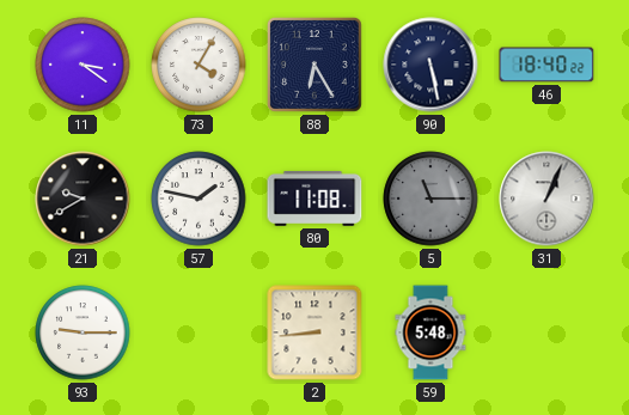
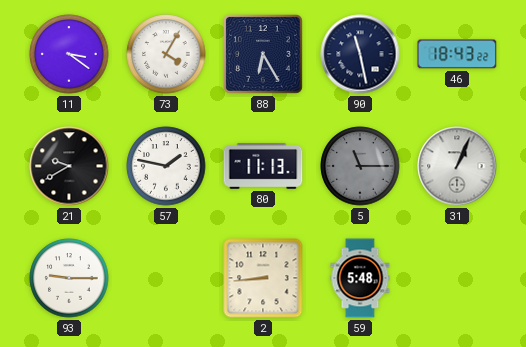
90: 5:28 -> 11:28 (360, 54)
46: 18:40 -> 18:43 (457, 54)
80: 11:08 -> 11:13 (263, 166)
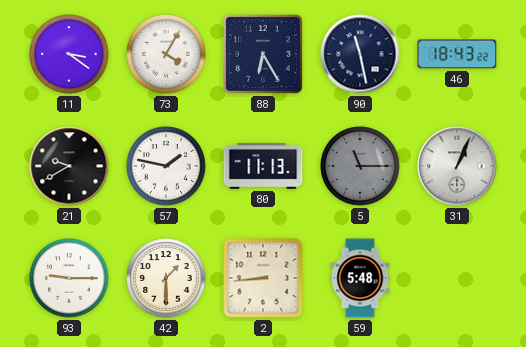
42: none -> 1:30 (166, 278)
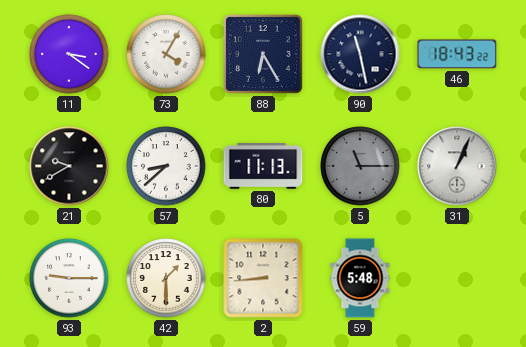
57: 1:47 -> 8:38 (166, 166)
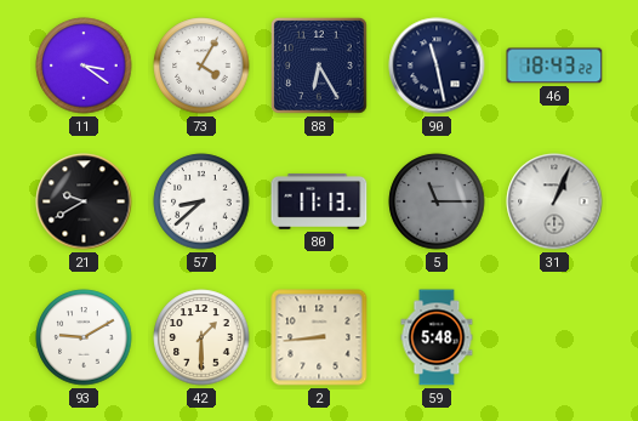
93: 9:15 -> 9:10 (84, 337)
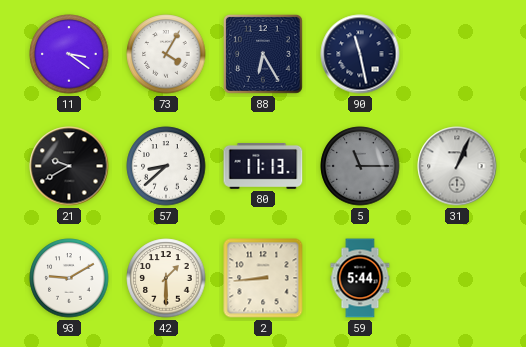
46: 18:43 -> none (554, 66)
59: 5:48 -> 5:44 (360, 278)
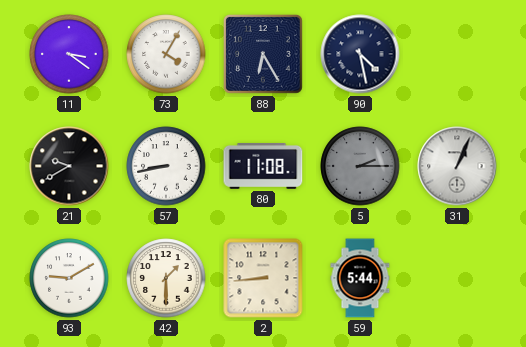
90: 11:28 -> 4:28 (360, 54)
57: 8:38 -> 8:43 (166, 166)
80: 11:13 -> 11:08 (263, 166)
5: 11:15 -> 2:15 (360, 166)
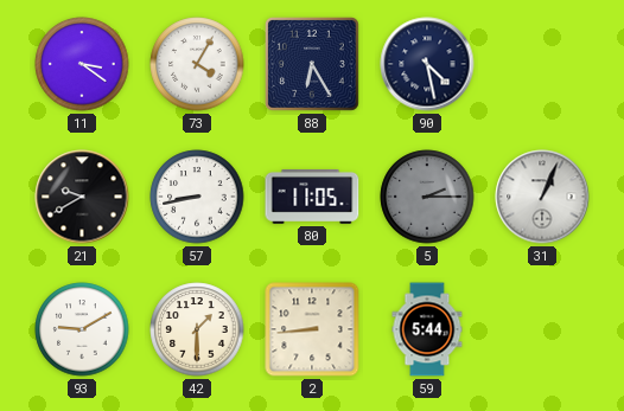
80: 11:08 -> 11:05 (312, 197)
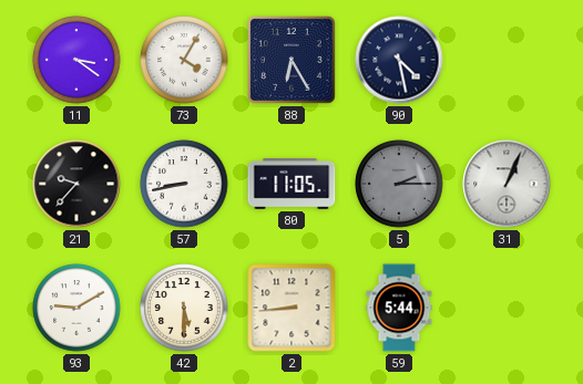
21: 9:40 -> 9:37 (76, 184)
42: 1:30 -> 5:30 (184, 308)
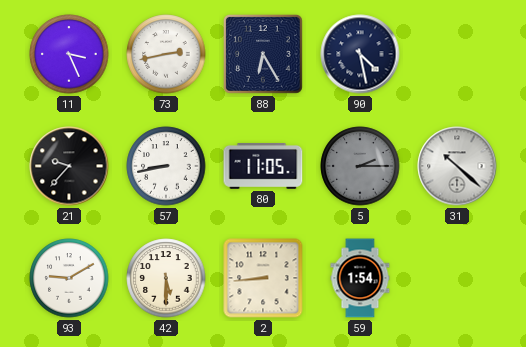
11: 3:21 -> 3:26 (69, 54)
73: 4:05 -> 2:43 (166, 54)
31: 1:04 -> 10:22 (457, 166)
59: 5:44 -> 1:54 (360, 278)
